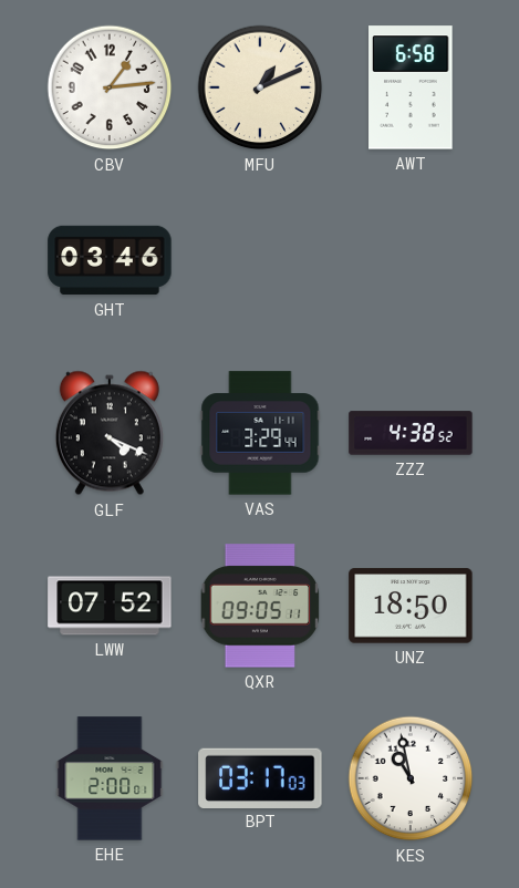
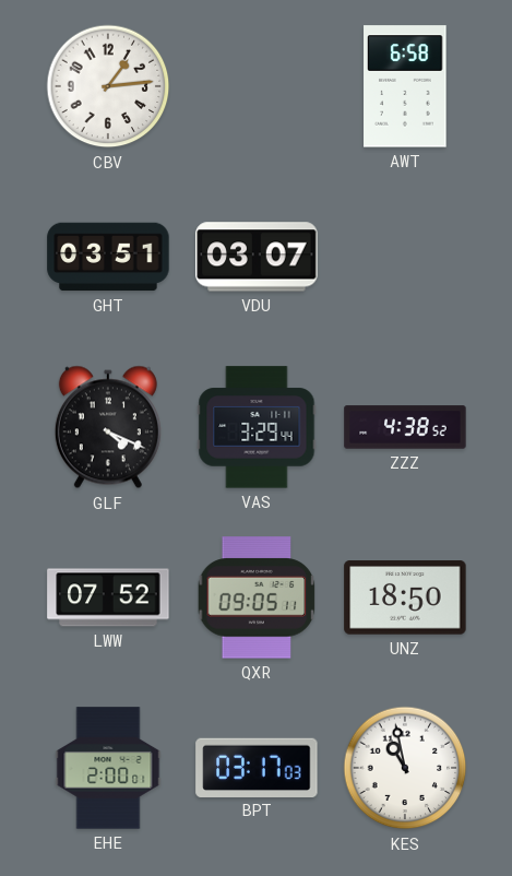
MFU: 1:11 -> none (260, 87)
GHT: 03:46 -> 03:51 (108, 257)
VDU: none -> 03:07 (257, 257)
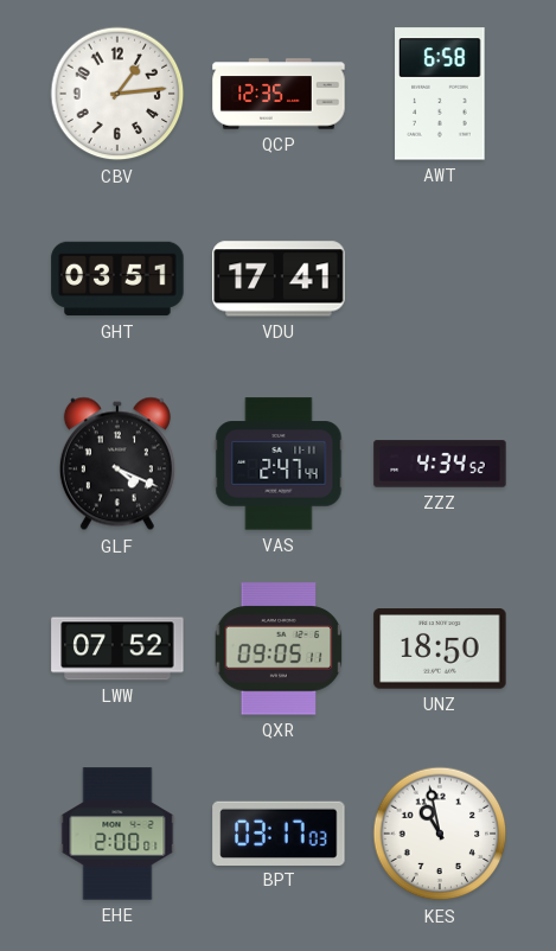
QCP: none -> 12:35 (279, 94)
VDU: 03:07 -> 17:41 (279, 279)
VAS: 3:29 -> 2:47 (279, 464)
ZZZ: 4:38 -> 4:34 (440, 464)
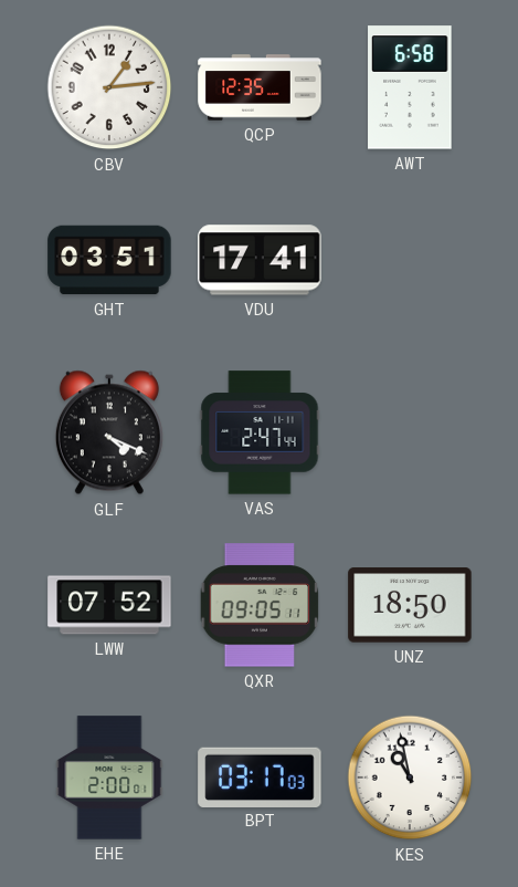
ZZZ: 4:34 -> none (440, 464)
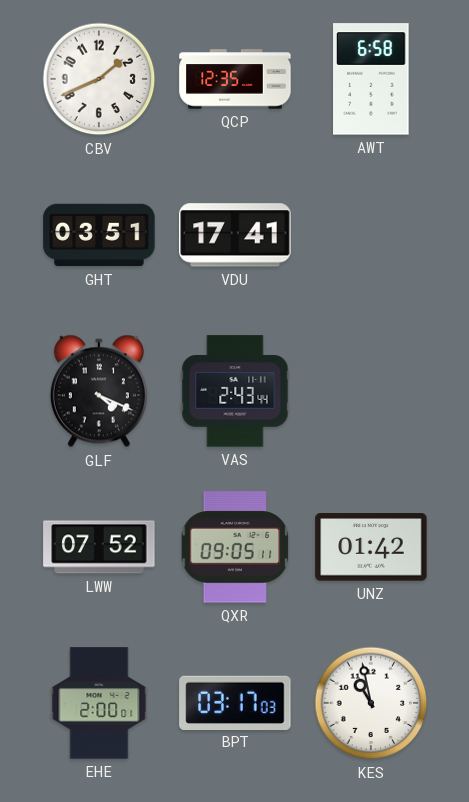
CBV: 1:14 -> 1:41 (99, 79)
VAS: 2:47 -> 2:43 (235, 391)
UNZ: 18:50 -> 01:42 (371, 547)
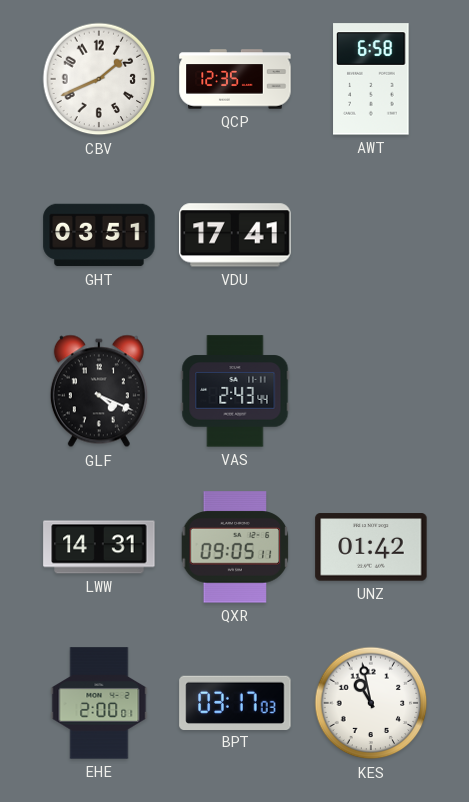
LWW: 07:52 -> 14:31 (99, 547)
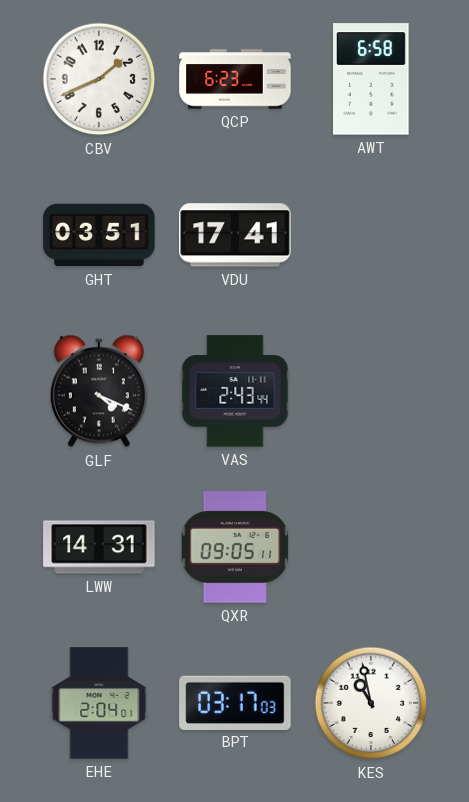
QCP: 12:35 -> 6:23 (235, 79)
UNZ: 01:42 -> none (371, 547)
EHE: 2:00 -> 2:04 (99, 703)
